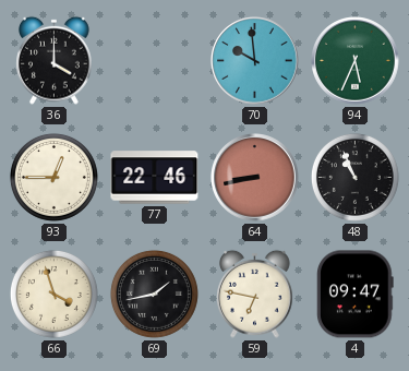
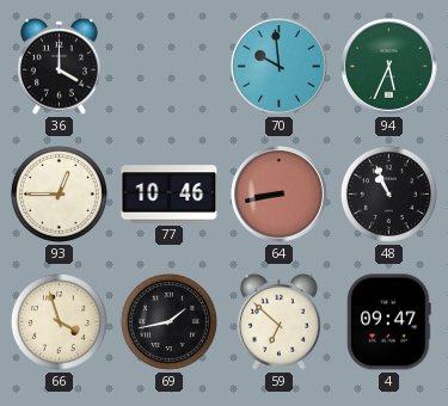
77: 22:46 -> 10:46 (170, 195)
59: 6:47 -> 6:52 (280, 321)
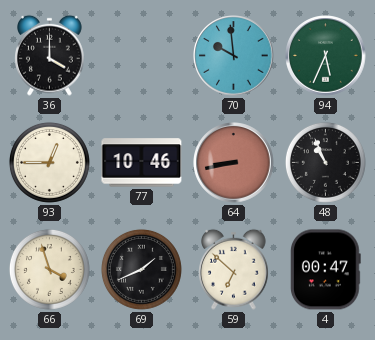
69: 1:43 -> 1:41 (141, 269)
4: 09:47 -> 00:47 (326, 270)
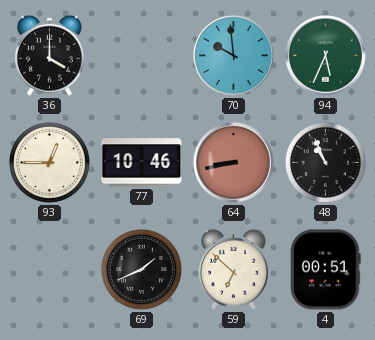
66: 3:57 -> none (49, 269)
4: 00:47 -> 00:51 (326, 270)
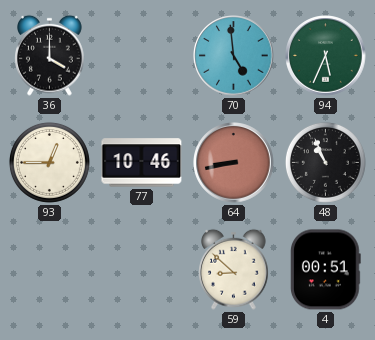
70: 9:59 -> 4:59 (234, 56)
69: 1:41 -> none (141, 269)
59: 6:52 -> 8:52 (234, 269)
